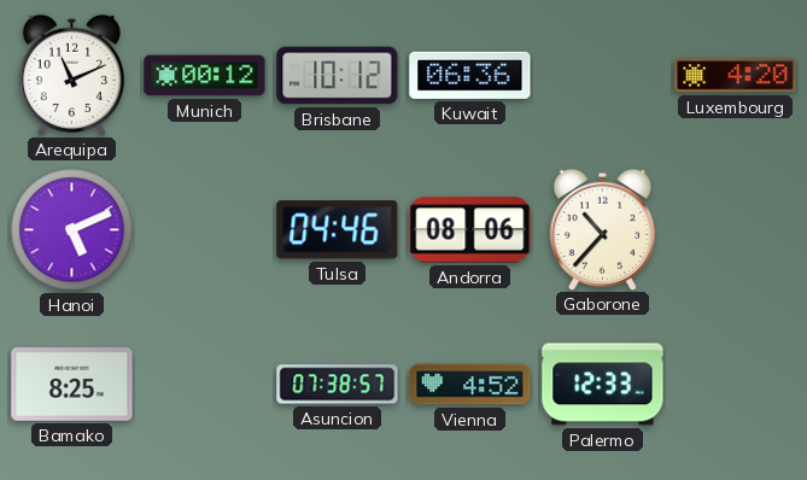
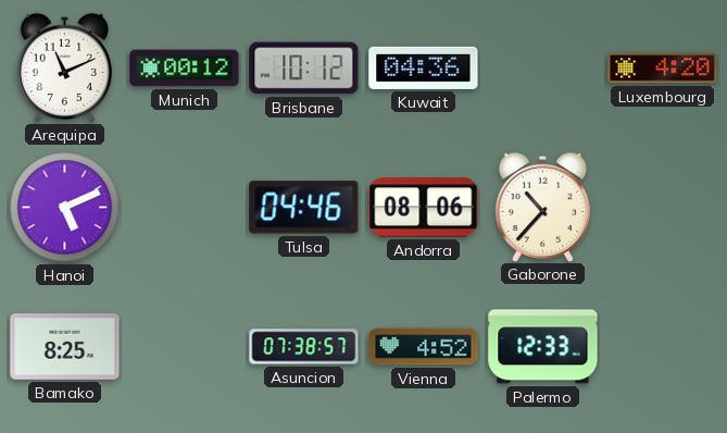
Kuwait: 06:36 -> 04:36 (424, 67)
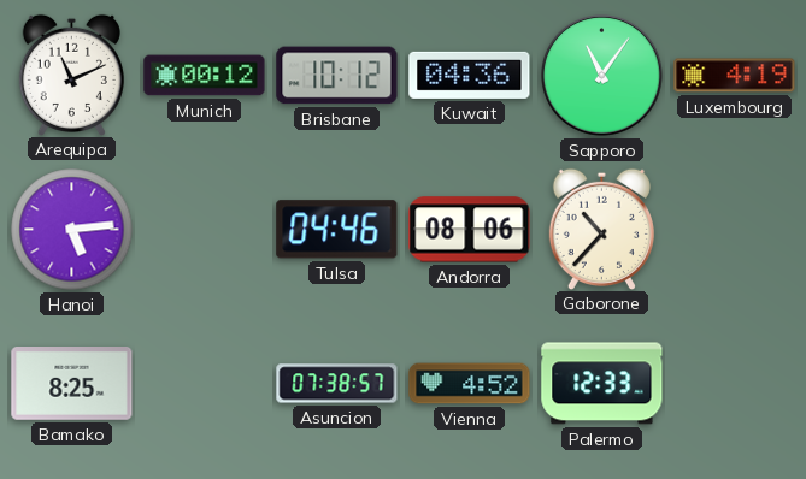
Sapporo: none -> 11:06 (602, 76)
Luxembourg: 4:20 -> 4:19 (735, 76)
Hanoi: 5:11 -> 5:14 (72, 230)
